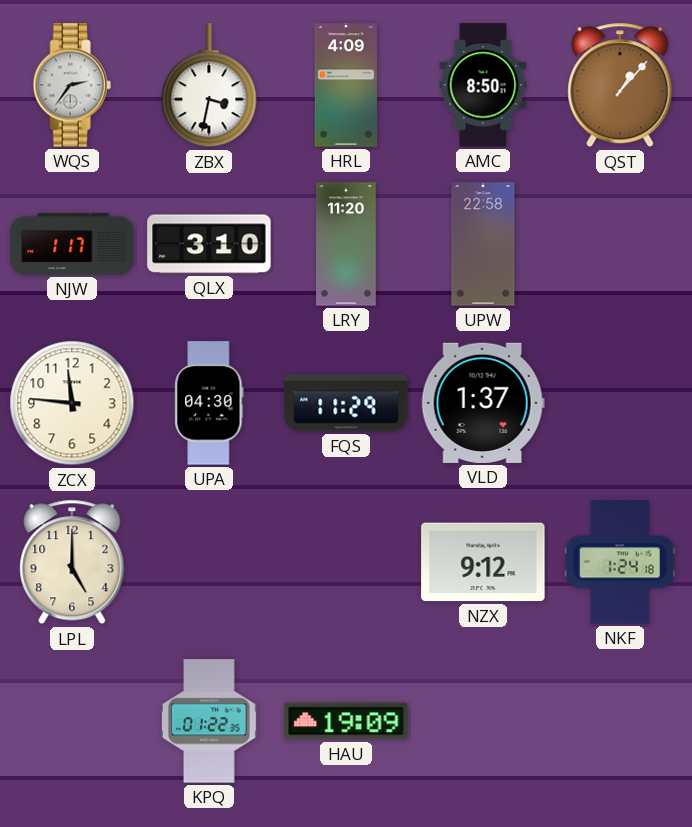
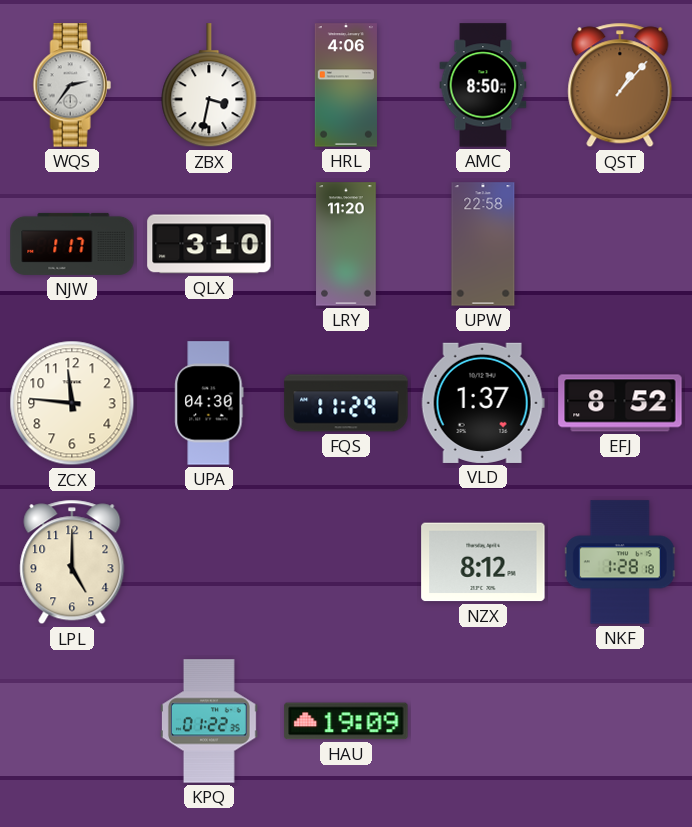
HRL: 4:09 -> 4:06 (346, 85)
EFJ: none -> 8:52 (620, 403)
NZX: 9:12 -> 8:12 (483, 562)
NKF: 1:24 -> 1:28 (620, 562)
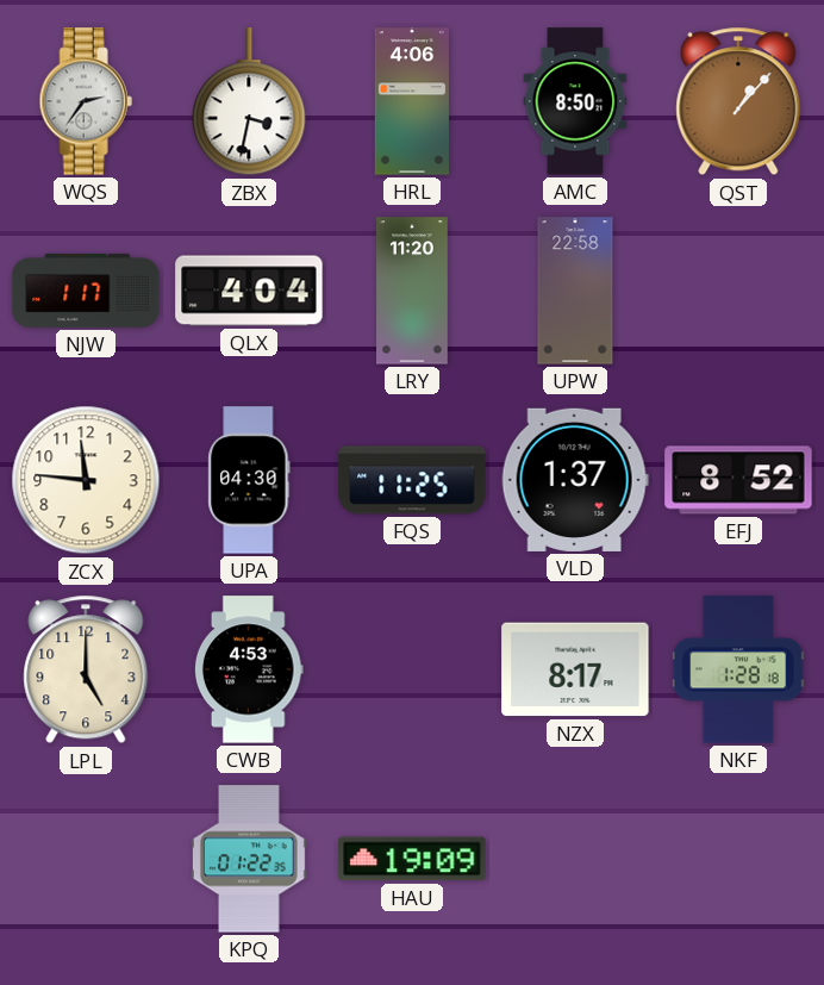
QLX: 3:10 -> 4:04 (249, 291)
FQS: 11:29 -> 11:25 (412, 480)
CWB: none -> 4:53 (249, 669)
NZX: 8:12 -> 8:17 (575, 669)
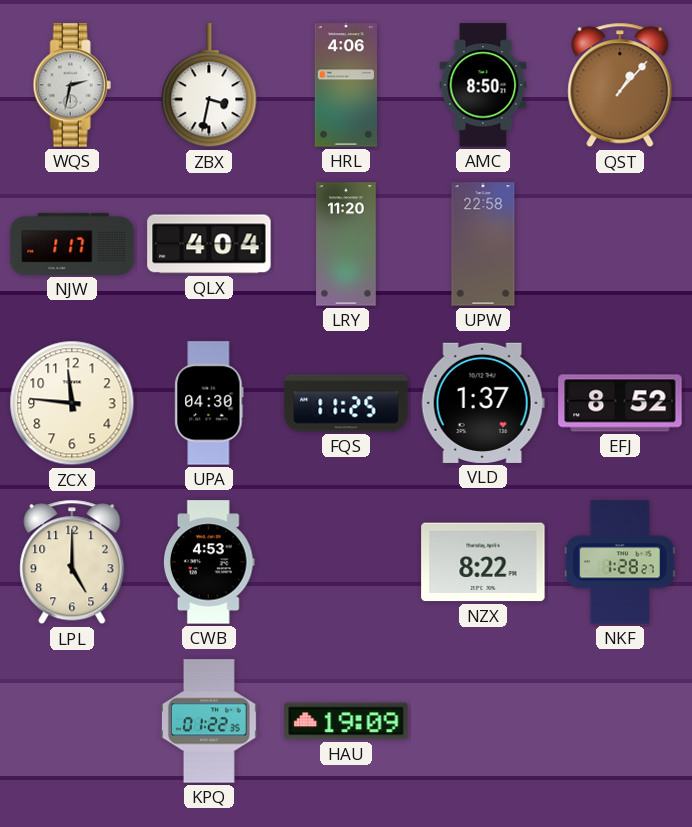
WQS: 2:36 -> 2:32 (72, 85)
NZX: 8:17 -> 8:22 (483, 562)
NKF: 1:28:18 -> 1:28:27 (620, 562)
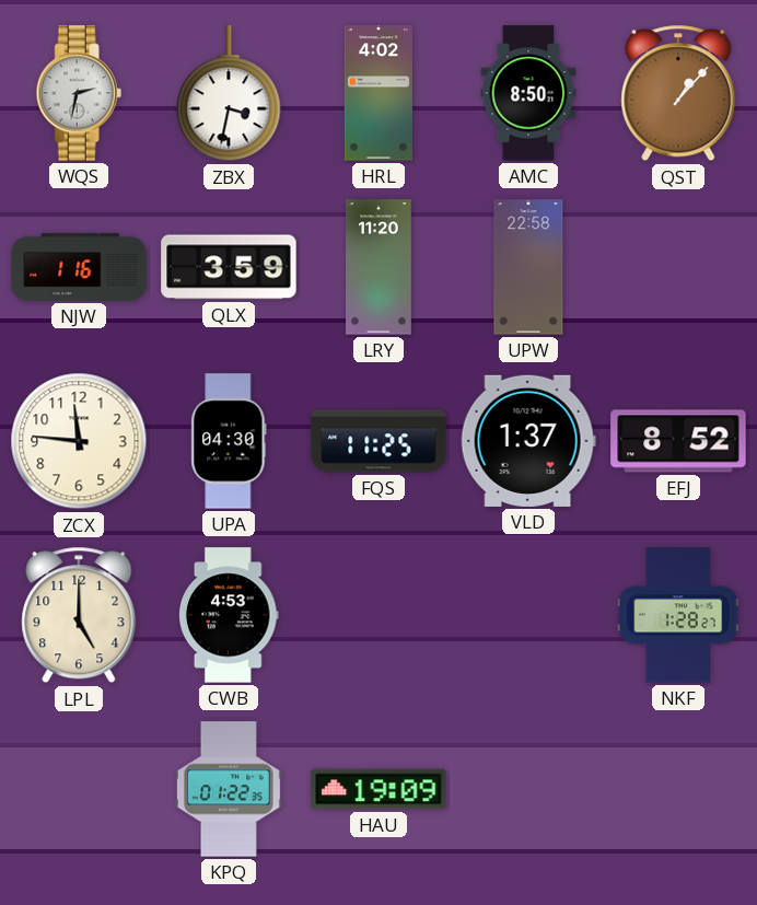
HRL: 4:06 -> 4:02 (378, 93)
NJW: 1:17 -> 1:16 (79, 267)
QLX: 4:04 -> 3:59 (229, 267)
NZX: 8:22 -> none (483, 562)
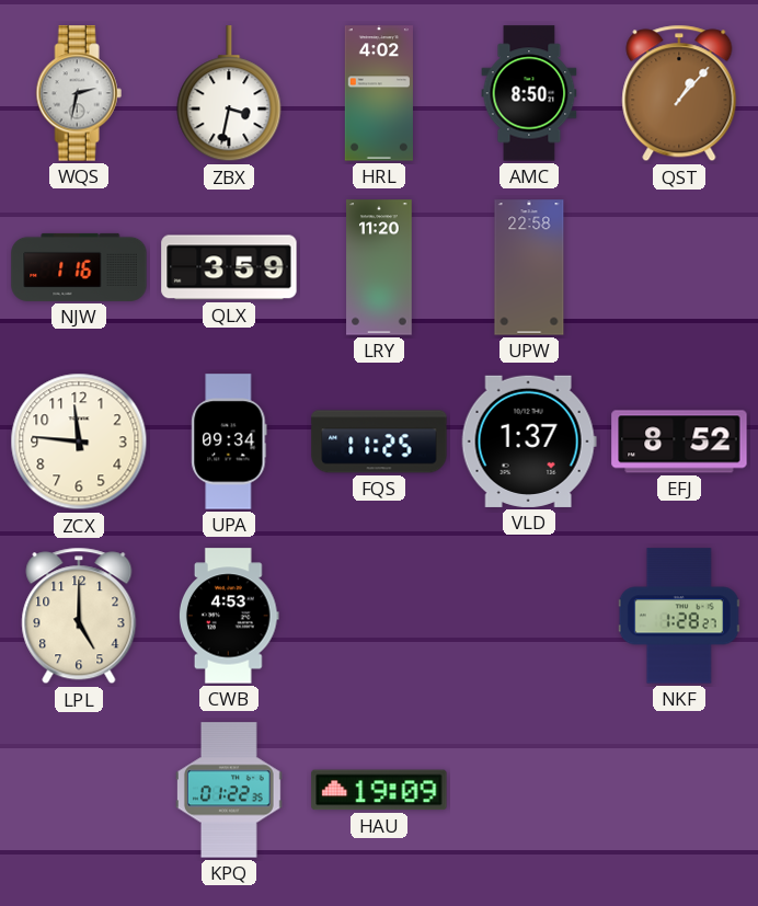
UPA: 04:30 -> 09:34 (229, 441)
